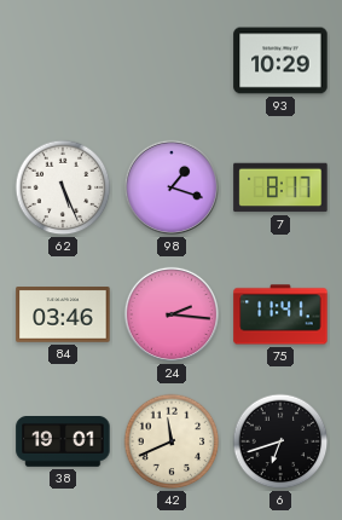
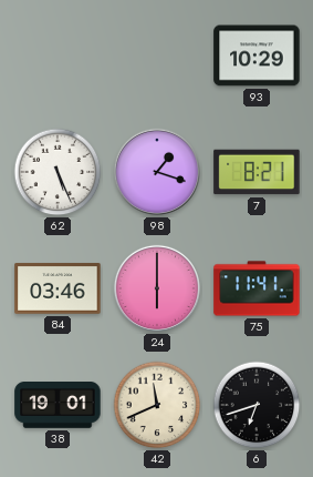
7: 8:17 -> 8:21 (257, 172)
24: 2:16 -> 6:00 (157, 288)
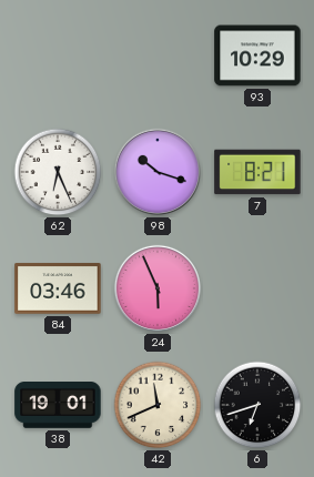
62: 5:26 -> 6:26 (58, 172)
98: 1:18 -> 10:18 (158, 172)
24: 6:00 -> 5:56 (158, 288)
75: 11:41 -> none (257, 288)
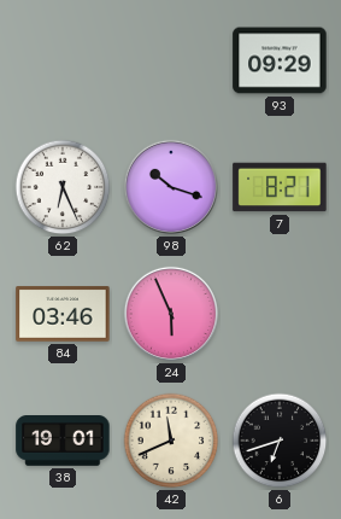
93: 10:29 -> 09:29 (280, 60)
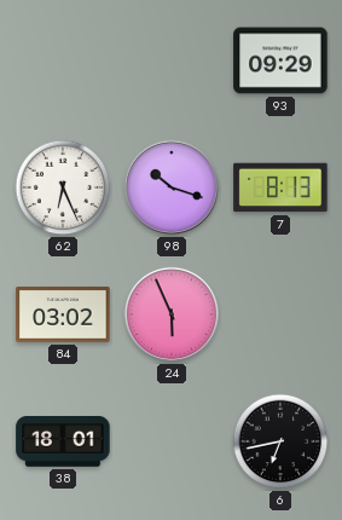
7: 8:21 -> 8:13 (280, 187)
84: 03:46 -> 03:02 (63, 314)
38: 19:01 -> 18:01 (63, 443)
42: 11:41 -> none (171, 441)
6: 6:42 -> 6:43 (280, 441)
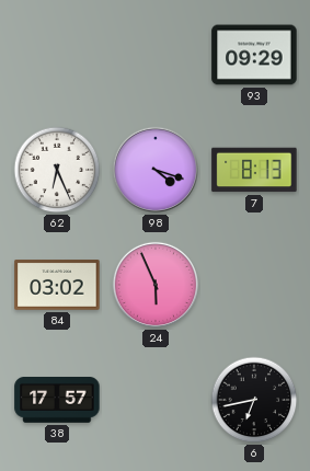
98: 10:18 -> 4:18 (156, 170)
38: 18:01 -> 17:57 (57, 401)
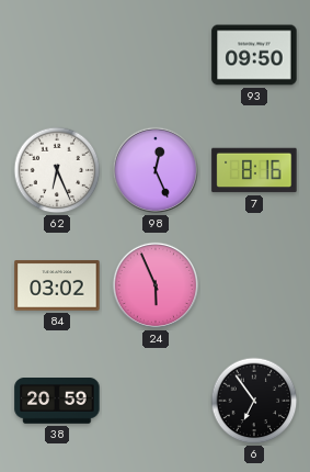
93: 09:29 -> 09:50 (254, 55)
98: 4:18 -> 12:26 (156, 170)
7: 8:13 -> 8:16 (254, 170)
38: 17:57 -> 20:59 (57, 402)
6: 6:43 -> 6:54 (254, 401)
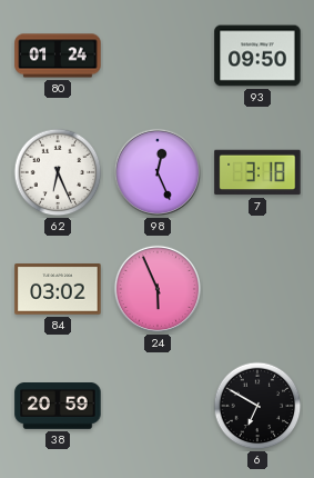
80: none -> 01:24 (58, 56)
7: 8:16 -> 3:18 (257, 172)
6: 6:54 -> 6:50 (257, 406)
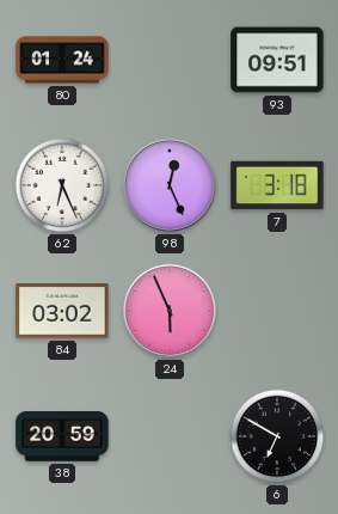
93: 09:50 -> 09:51 (277, 60)
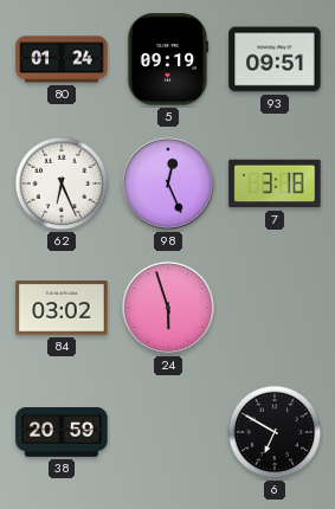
5: none -> 09:19 (168, 59)
24: 5:56 -> 5:57 (168, 308)
